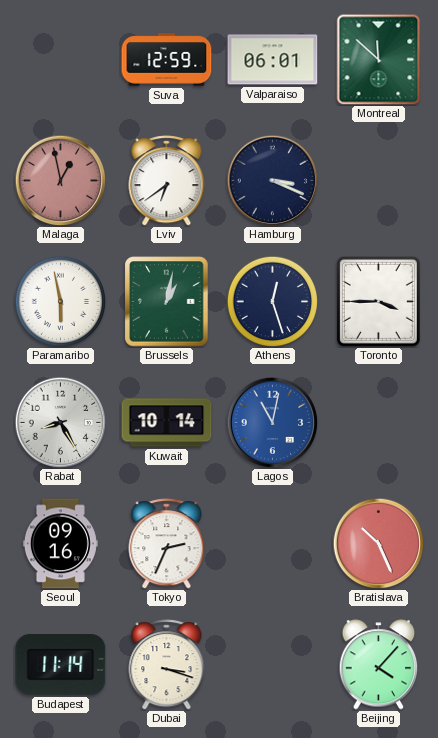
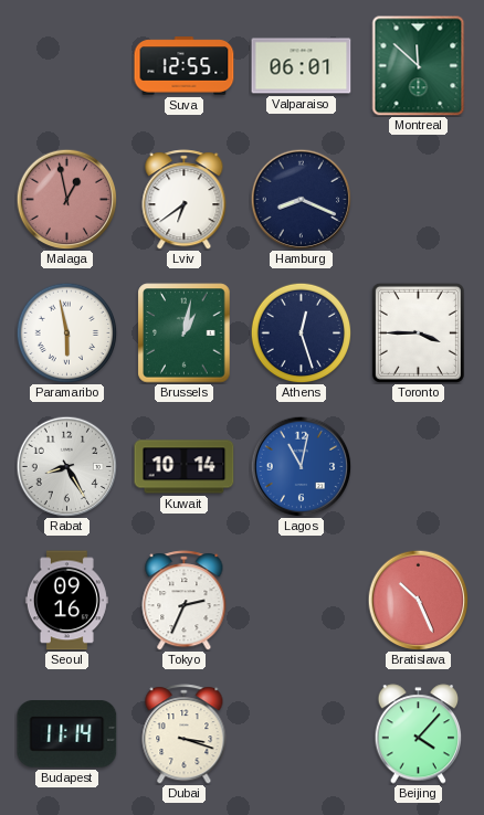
Suva: 12:59 -> 12:55 (185, 66)
Hamburg: 3:19 -> 8:19 (301, 199)
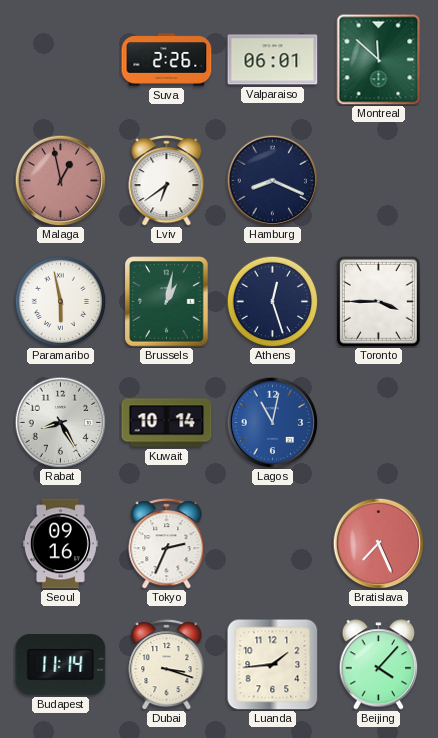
Suva: 12:55 -> 2:26 (167, 60)
Bratislava: 10:26 -> 7:26 (378, 543)
Luanda: none -> 1:44 (273, 665)
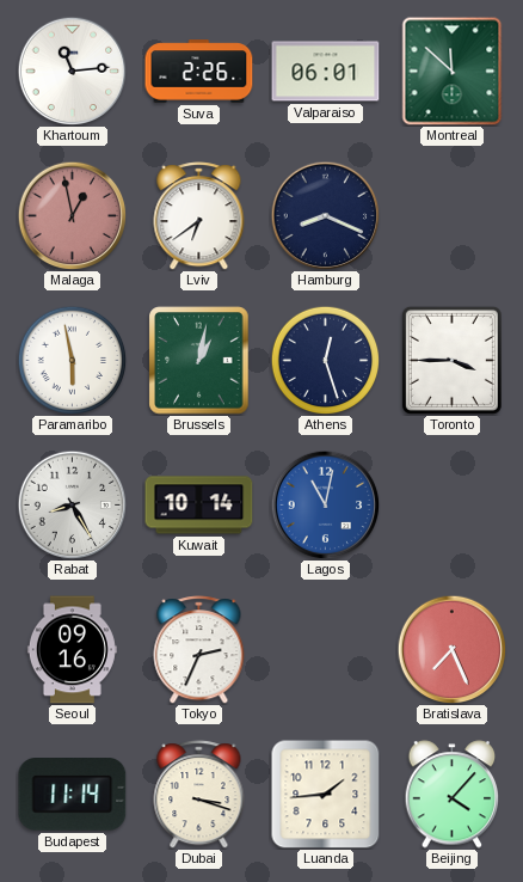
Khartoum: none -> 11:14 (72, 71)
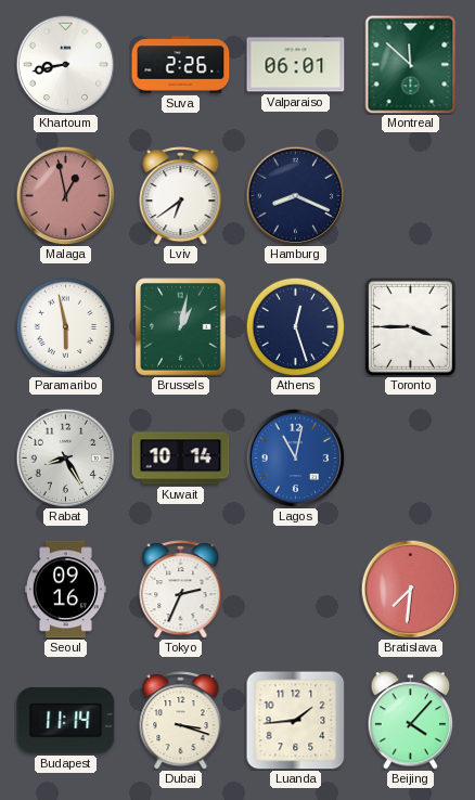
Khartoum: 11:14 -> 8:43 (65, 64)
Bratislava: 7:26 -> 7:31 (410, 589)
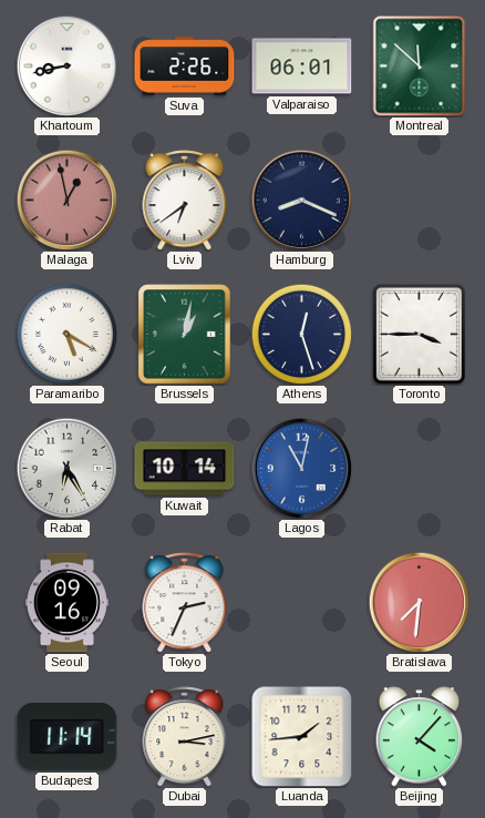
Paramaribo: 5:58 -> 5:20 (66, 334)
Rabat: 8:25 -> 6:25 (66, 468)
Dubai: 3:18 -> 3:13 (185, 737)
